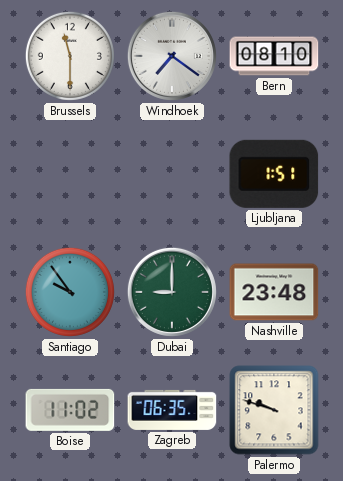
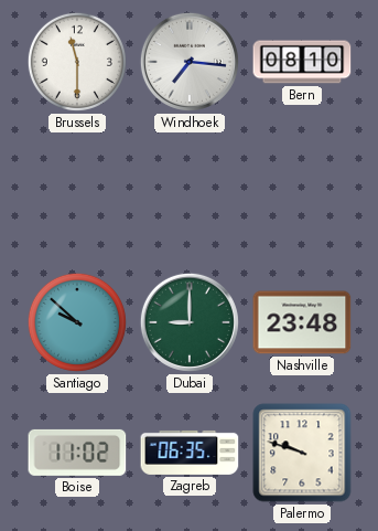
Windhoek: 7:21 -> 7:16 (190, 62)
Ljubljana: 1:51 -> none (274, 174)
Santiago: 9:54 -> 9:52 (77, 322)
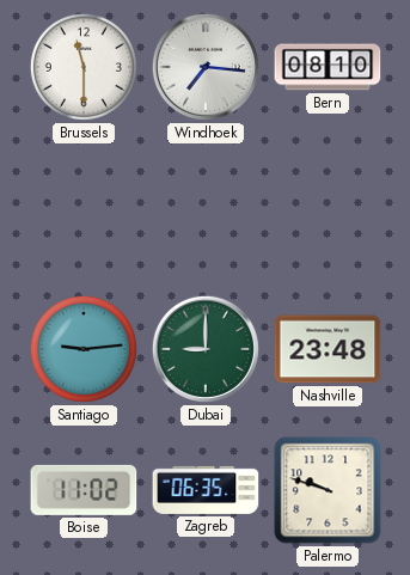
Santiago: 9:52 -> 9:14 (84, 349)
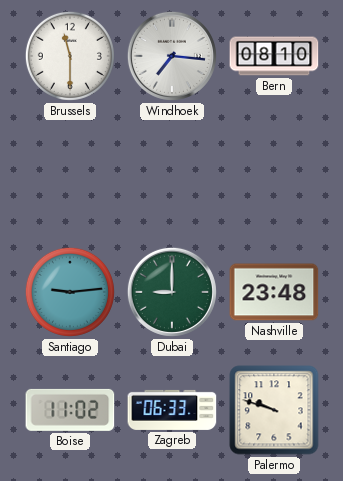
Zagreb: 06:35 -> 06:33 (172, 410)
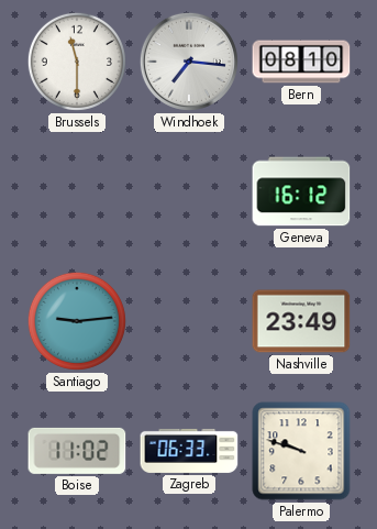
Geneva: none -> 16:12 (301, 191)
Dubai: 9:00 -> none (172, 292)
Nashville: 23:48 -> 23:49 (301, 321)
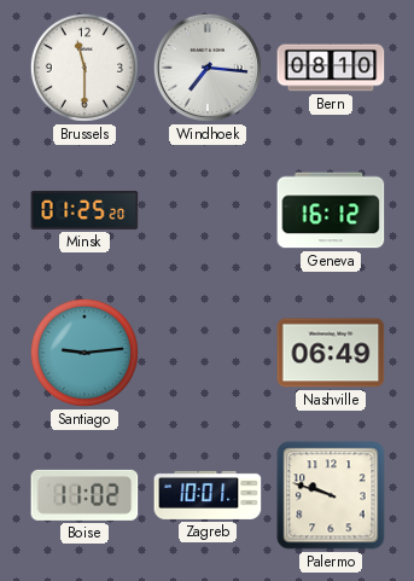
Minsk: none -> 01:25 (84, 210)
Nashville: 23:49 -> 06:49 (331, 353)
Zagreb: 06:33 -> 10:01 (208, 495)
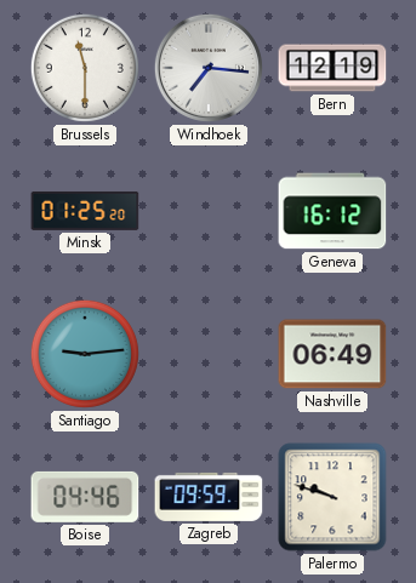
Bern: 08:10 -> 12:19 (332, 68)
Boise: 11:02 -> 04:46 (85, 497)
Zagreb: 10:01 -> 09:59 (209, 497)
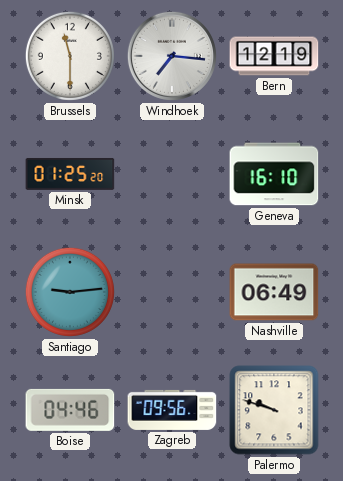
Geneva: 16:12 -> 16:10 (274, 174)
Zagreb: 09:59 -> 09:56 (172, 410)
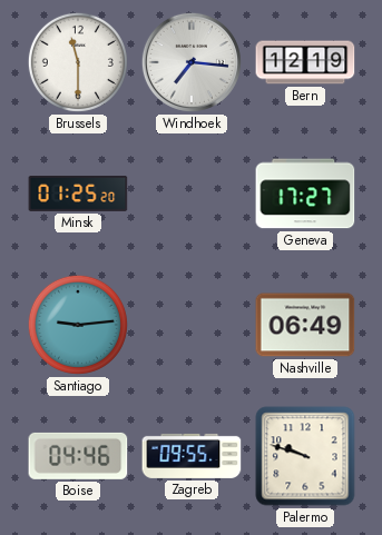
Geneva: 16:10 -> 17:27 (305, 194)
Zagreb: 09:56 -> 09:55 (192, 456)
